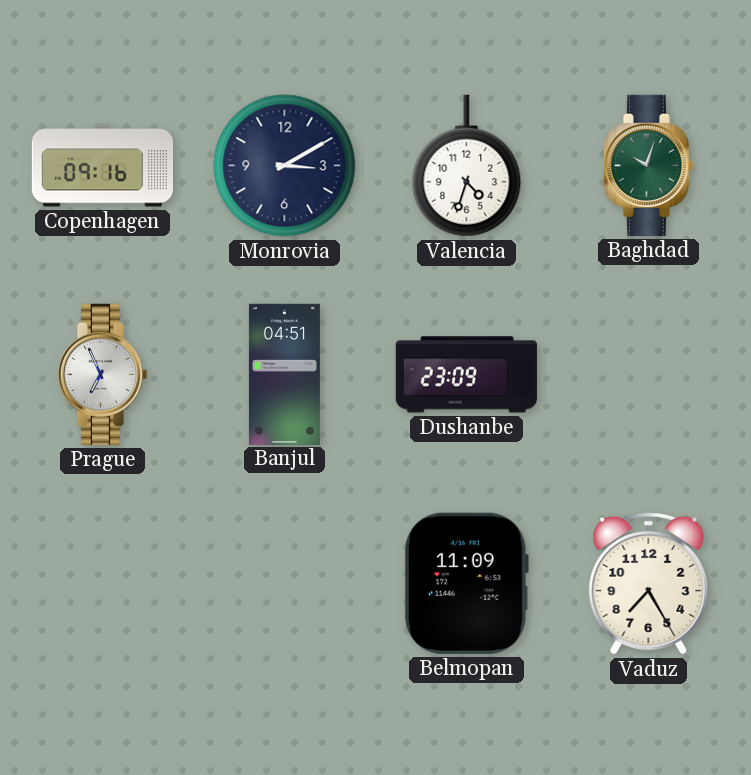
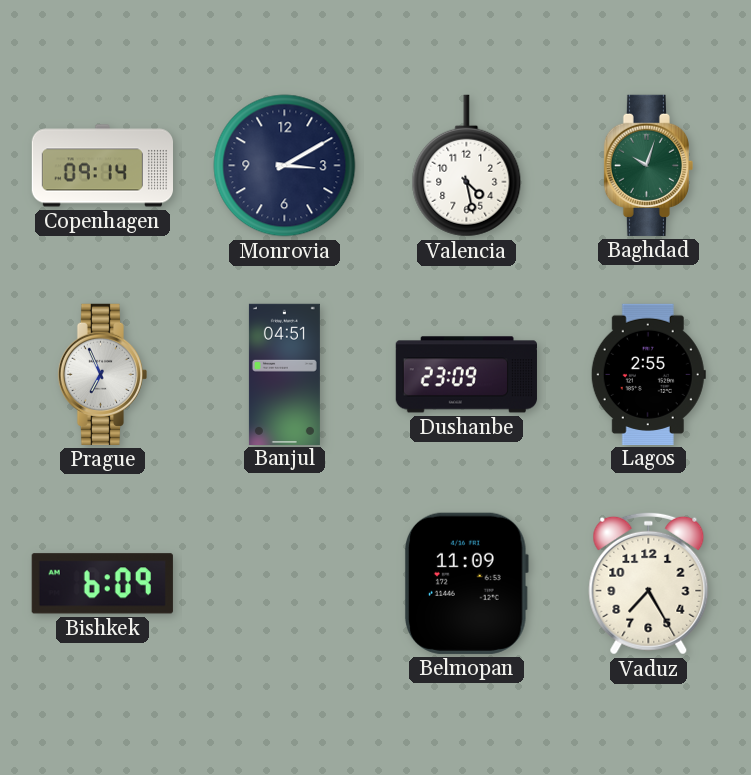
Copenhagen: 09:16 -> 09:14 (102, 166)
Valencia: 4:33 -> 4:28 (467, 166)
Lagos: none -> 2:55 (648, 374)
Bishkek: none -> 6:09 (102, 584)
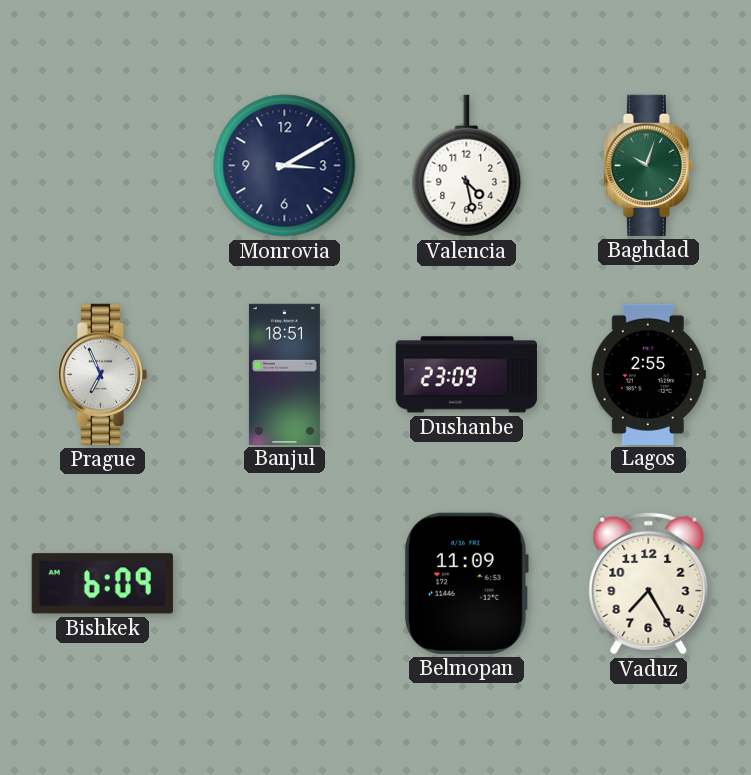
Copenhagen: 09:14 -> none (102, 166)
Banjul: 04:51 -> 18:51 (284, 374)
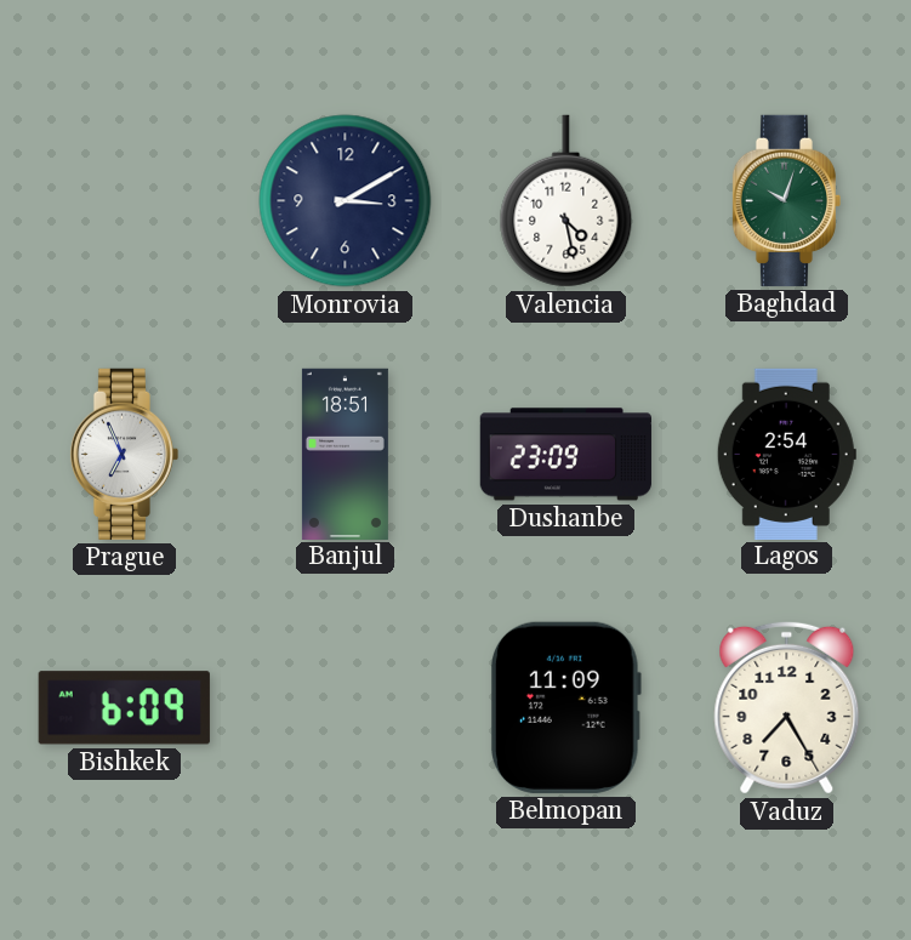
Lagos: 2:55 -> 2:54 (786, 454)
